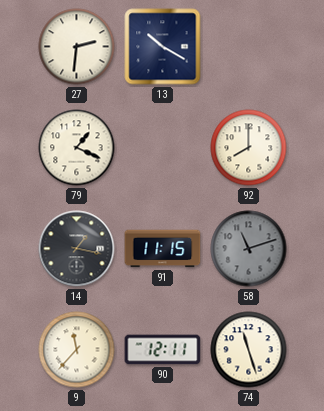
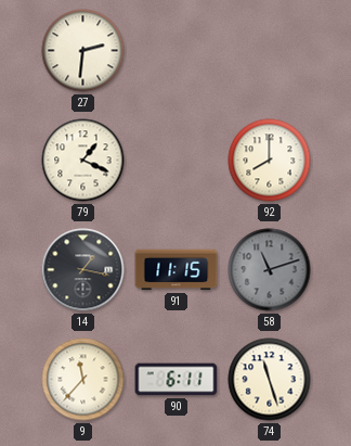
13: 10:20 -> none (163, 47)
90: 12:11 -> 6:11 (177, 380)
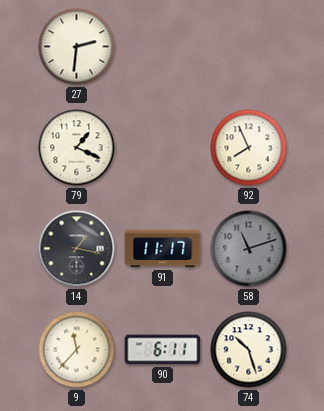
92: 8:00 -> 7:56 (249, 148)
91: 11:15 -> 11:17 (163, 249)
74: 11:27 -> 10:27 (249, 350)
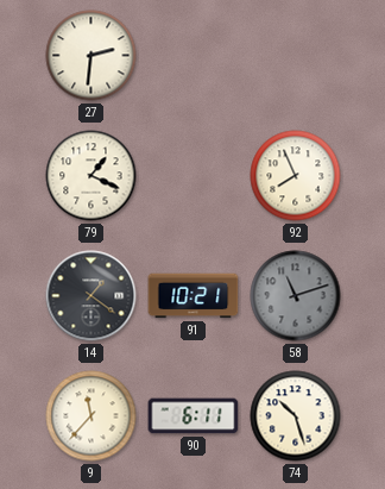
14: 1:17 -> 1:21 (91, 296)
91: 11:17 -> 10:21 (194, 296)
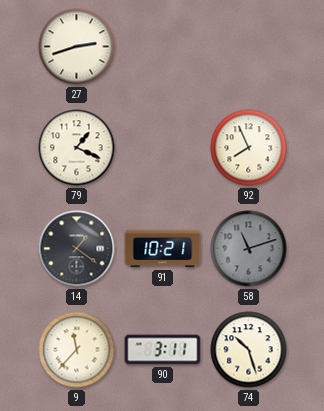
27: 2:31 -> 2:42 (77, 47)
90: 6:11 -> 3:11 (163, 350)
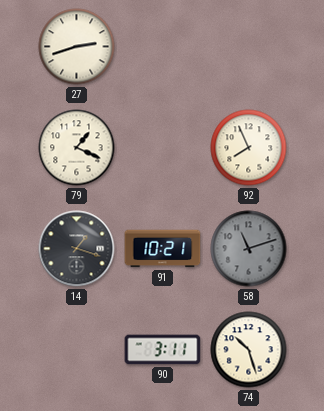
14: 1:21 -> 1:18 (77, 249)
9: 11:37 -> none (77, 350)
